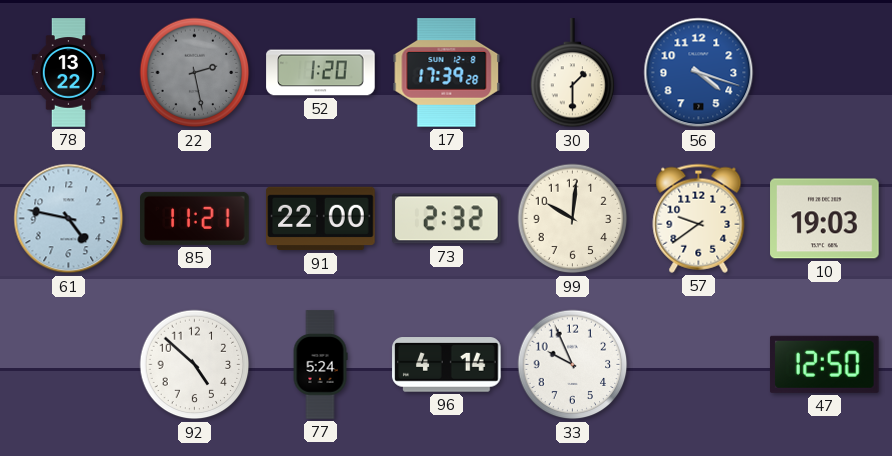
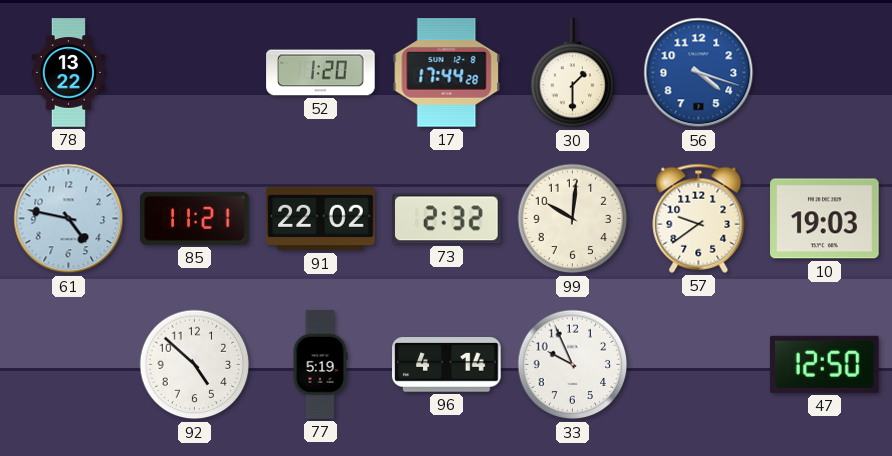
22: 2:28 -> none (195, 73)
17: 17:39 -> 17:44 (447, 73)
91: 22:00 -> 22:02 (321, 219)
77: 5:24 -> 5:19 (320, 365)
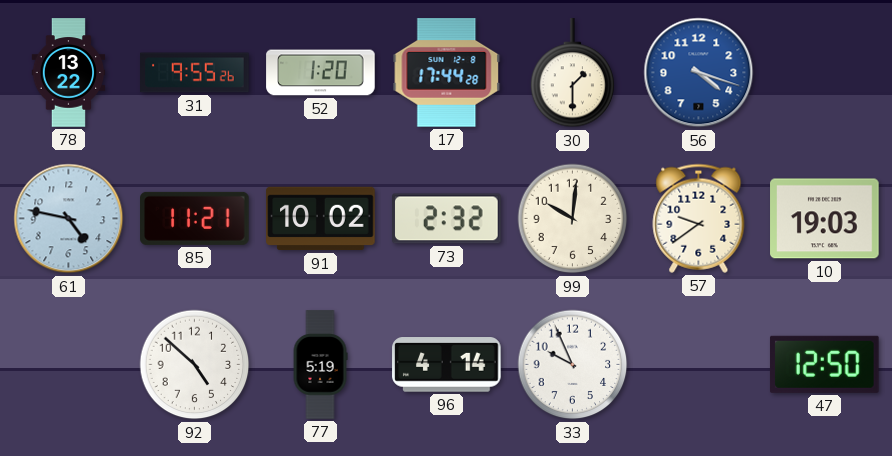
31: none -> 9:55 (195, 73)
91: 22:02 -> 10:02 (321, 219)
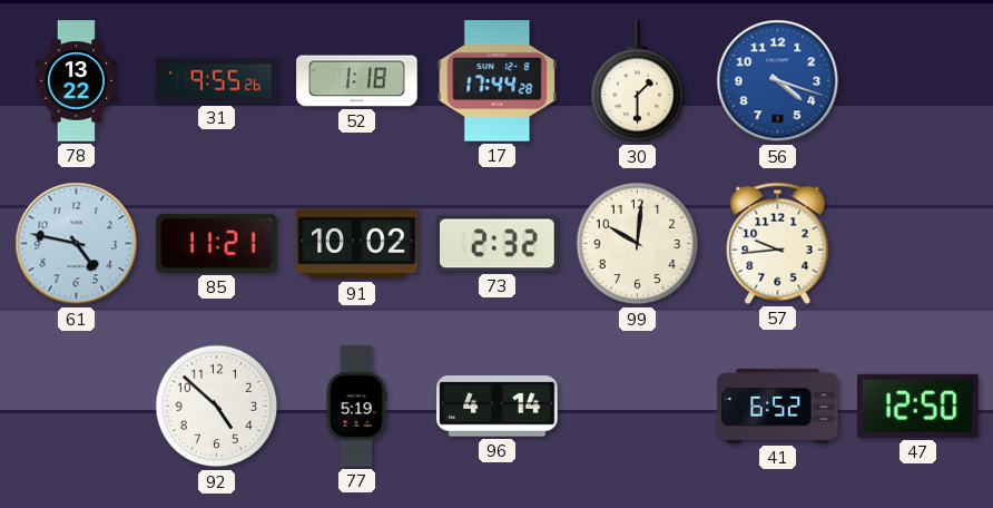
52: 1:20 -> 1:18 (357, 81)
57: 9:39 -> 9:44 (778, 243)
10: 19:03 -> none (825, 219)
33: 9:56 -> none (573, 365)
41: none -> 6:52 (778, 406)
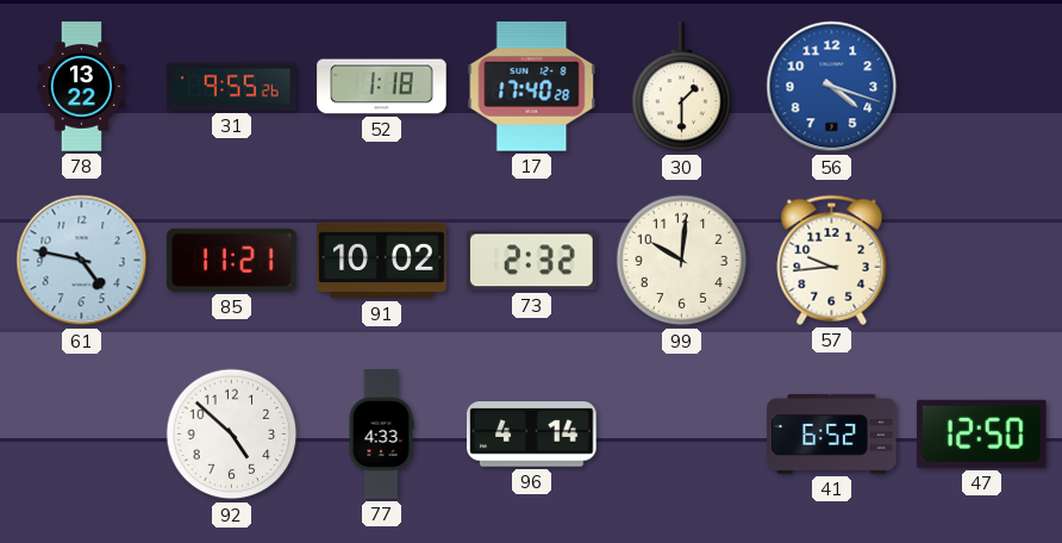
17: 17:44 -> 17:40 (532, 87)
77: 5:19 -> 4:33 (381, 435)
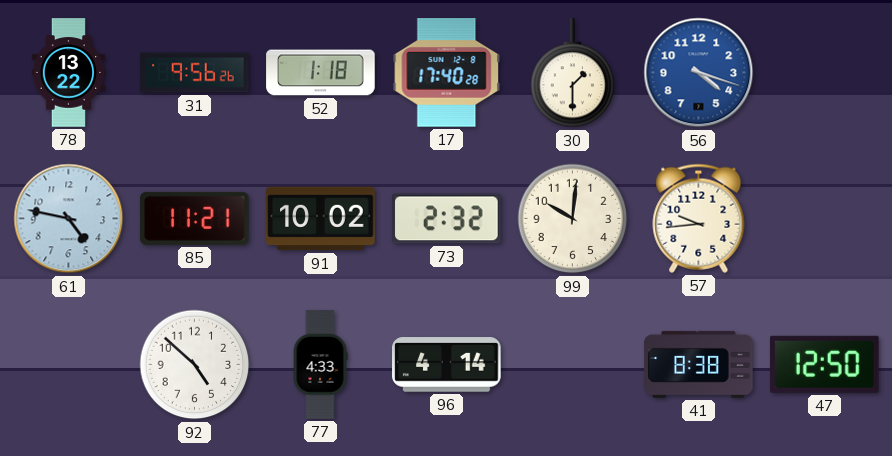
31: 9:55 -> 9:56 (195, 73)
41: 6:52 -> 8:38 (699, 364)
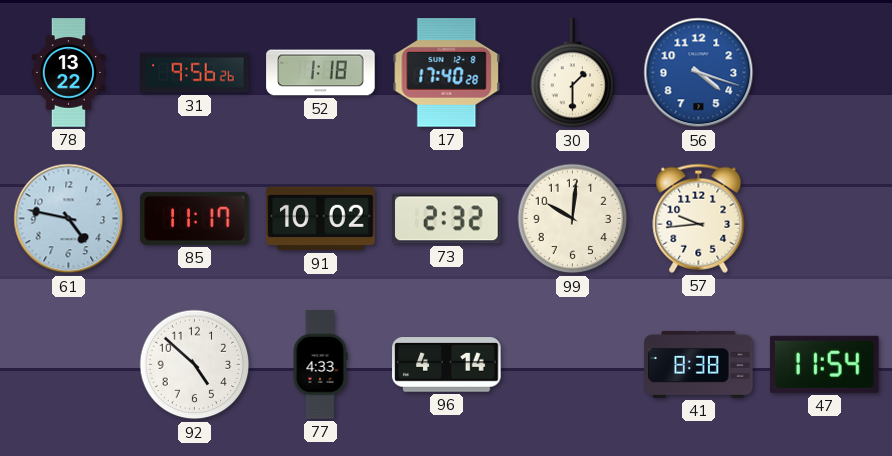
85: 11:21 -> 11:17 (195, 218)
47: 12:50 -> 11:54 (825, 364)
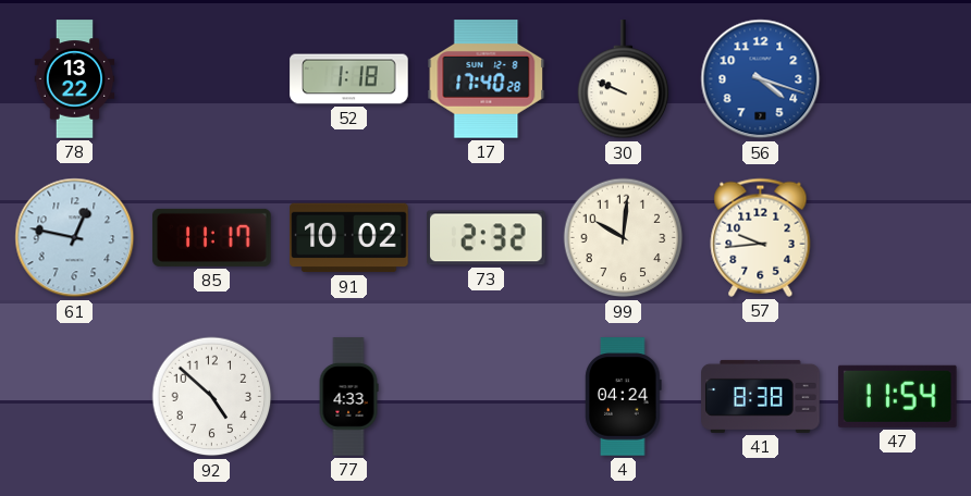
31: 9:56 -> none (195, 73)
30: 1:30 -> 9:49 (624, 79)
61: 4:47 -> 12:47 (75, 238)
96: 4:14 -> none (447, 365)
4: none -> 04:24 (624, 397)
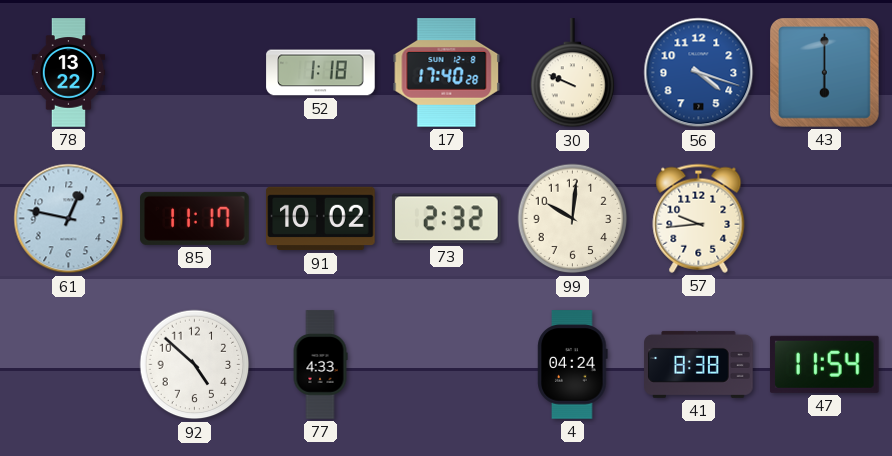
43: none -> 6:00 (825, 73)
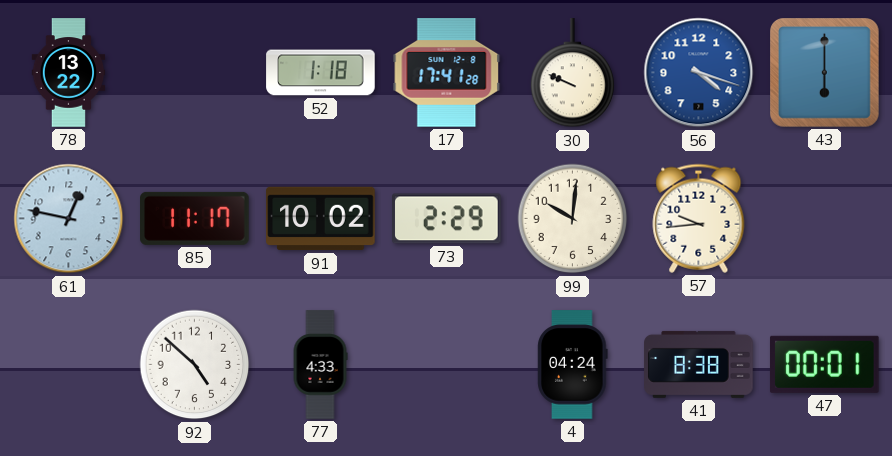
17: 17:40 -> 17:41 (447, 73)
73: 2:32 -> 2:29 (447, 219)
47: 11:54 -> 00:01 (825, 364)
